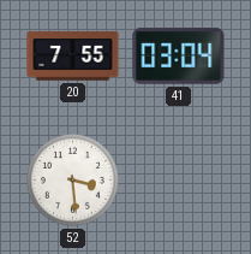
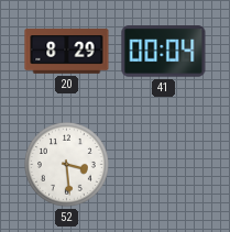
20: 7:55 -> 8:29 (67, 52)
41: 03:04 -> 00:04 (164, 52)
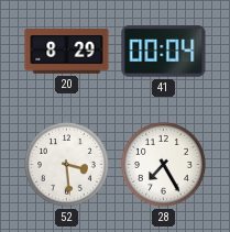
28: none -> 7:25 (163, 164)
